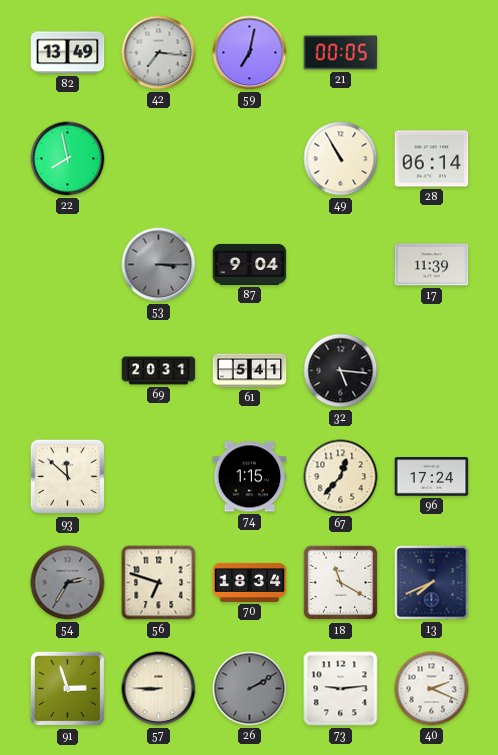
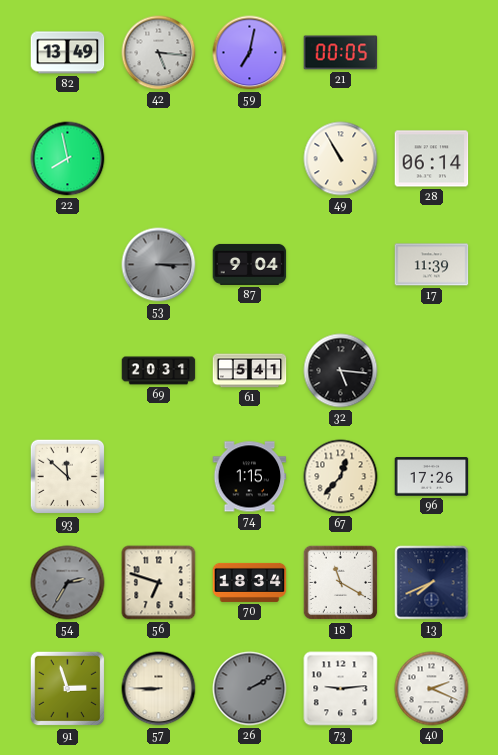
42: 7:16 -> 5:16 (159, 53)
96: 17:24 -> 17:26 (432, 477)
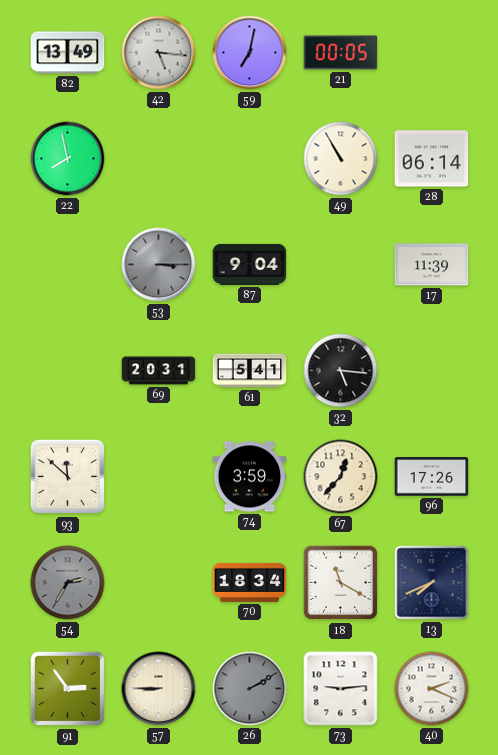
74: 1:15 -> 3:59 (250, 477)
56: 6:48 -> none (159, 583)
91: 2:57 -> 2:54 (68, 689)
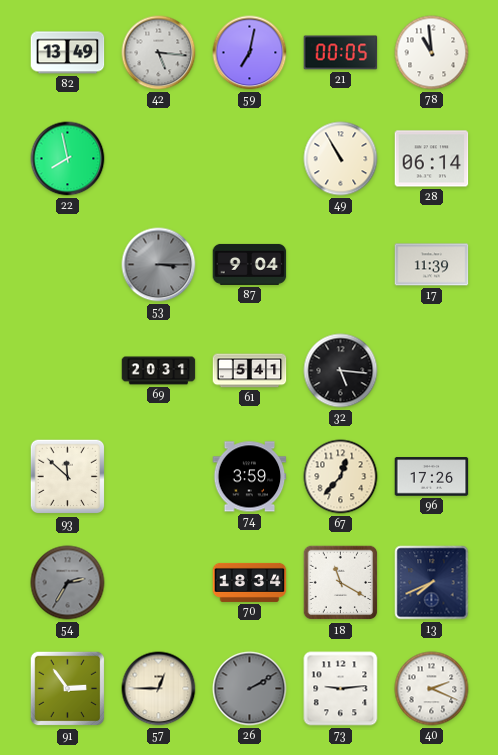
78: none -> 10:59 (432, 53)
57: 8:45 -> 12:45 (159, 689)
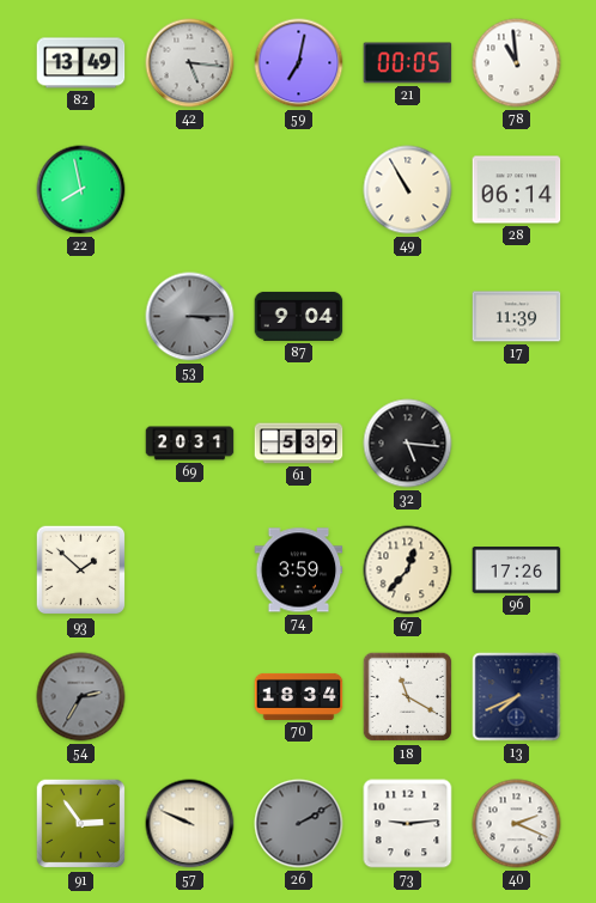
61: 5:41 -> 5:39 (299, 444)
93: 11:52 -> 1:52 (81, 571)
57: 12:45 -> 9:49 (190, 824)
